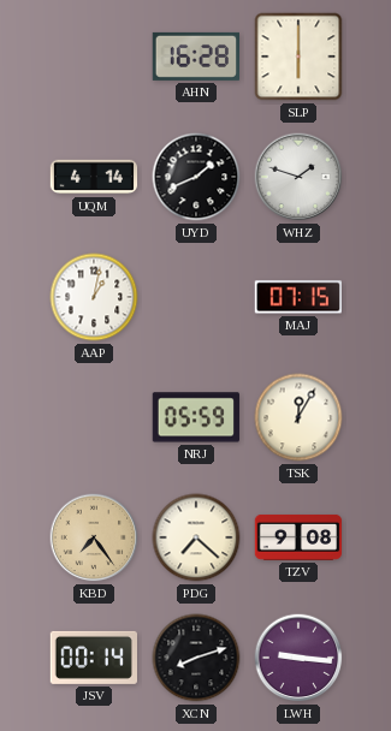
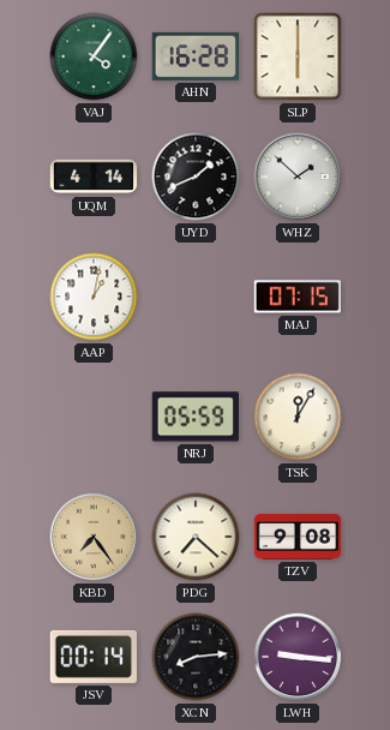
VAJ: none -> 4:06 (94, 56)
WHZ: 1:48 -> 1:52 (298, 176)
XCN: 8:12 -> 8:14 (196, 657)
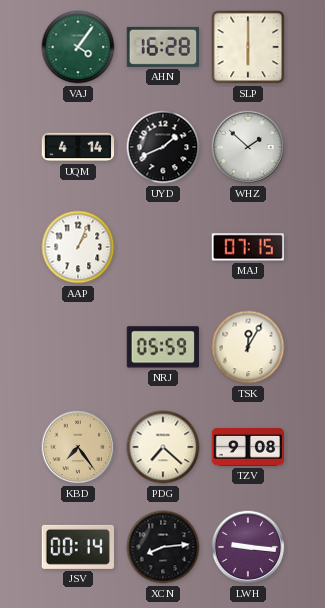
AAP: 1:02 -> 1:04 (78, 247)
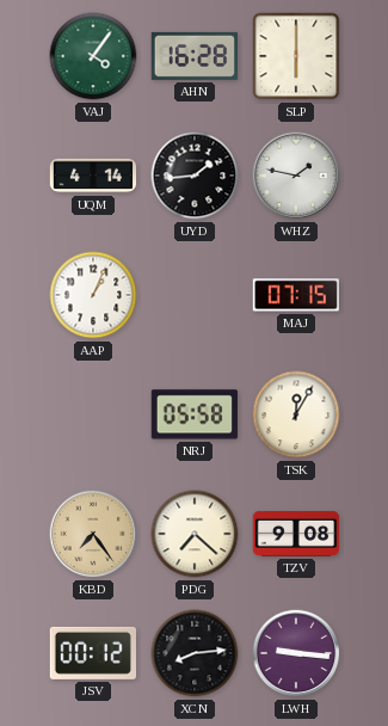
UYD: 1:41 -> 1:44 (195, 176)
WHZ: 1:52 -> 1:47 (296, 176)
NRJ: 05:59 -> 05:58 (195, 414)
JSV: 00:14 -> 00:12 (92, 653)
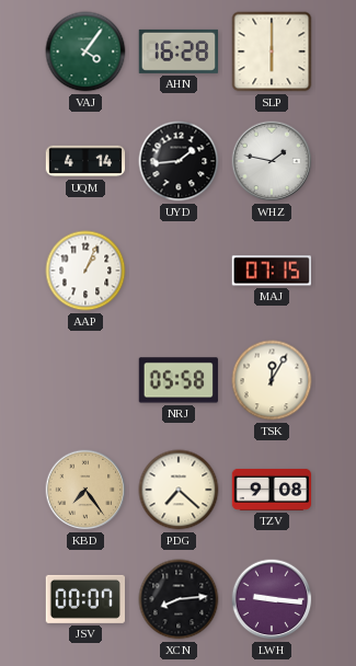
JSV: 00:12 -> 00:07 (84, 599)
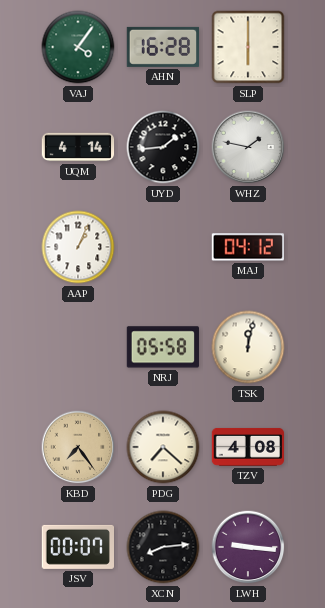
MAJ: 07:15 -> 04:12 (248, 247)
TSK: 12:05 -> 12:02 (248, 347)
TZV: 9:08 -> 4:08 (248, 447)
